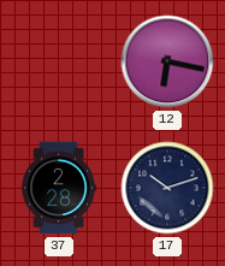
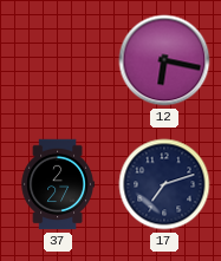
37: 2:28 -> 2:27 (58, 184)
17: 10:12 -> 7:12 (164, 184)
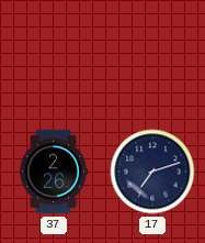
12: 6:17 -> none (164, 60)
37: 2:27 -> 2:26 (54, 172)
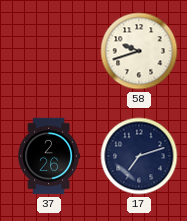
58: none -> 9:42 (139, 51)
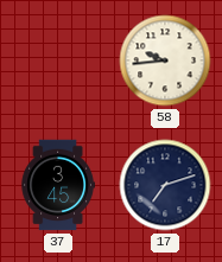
58: 9:42 -> 9:44 (165, 60)
37: 2:26 -> 3:45 (58, 185)
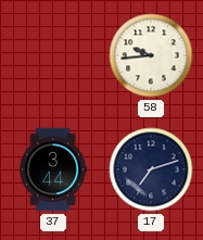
37: 3:45 -> 3:44 (53, 169)
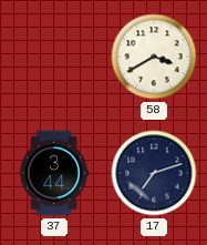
58: 9:44 -> 3:40 (154, 57)
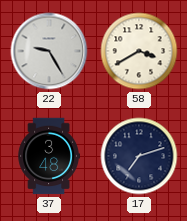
22: none -> 9:25 (49, 51)
37: 3:44 -> 3:48 (49, 156)
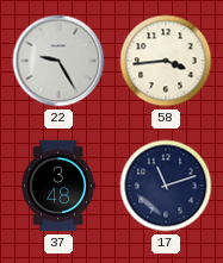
58: 3:40 -> 3:44 (166, 61)
17: 7:12 -> 11:12 (166, 186)
